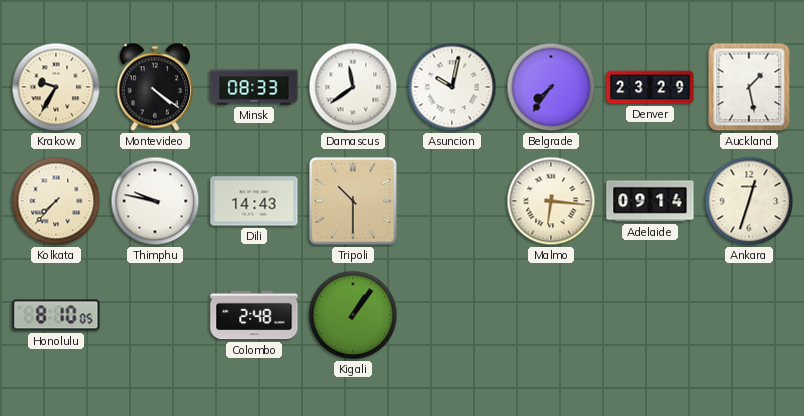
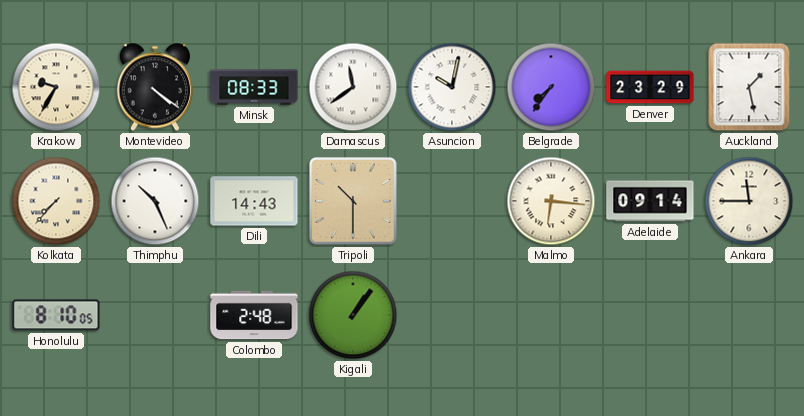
Thimphu: 9:47 -> 10:26 (155, 201)
Ankara: 12:33 -> 11:45 (749, 201)
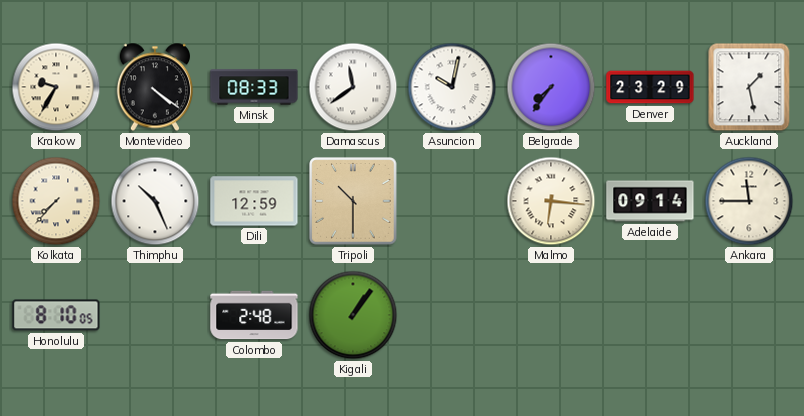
Dili: 14:43 -> 12:59 (254, 201)
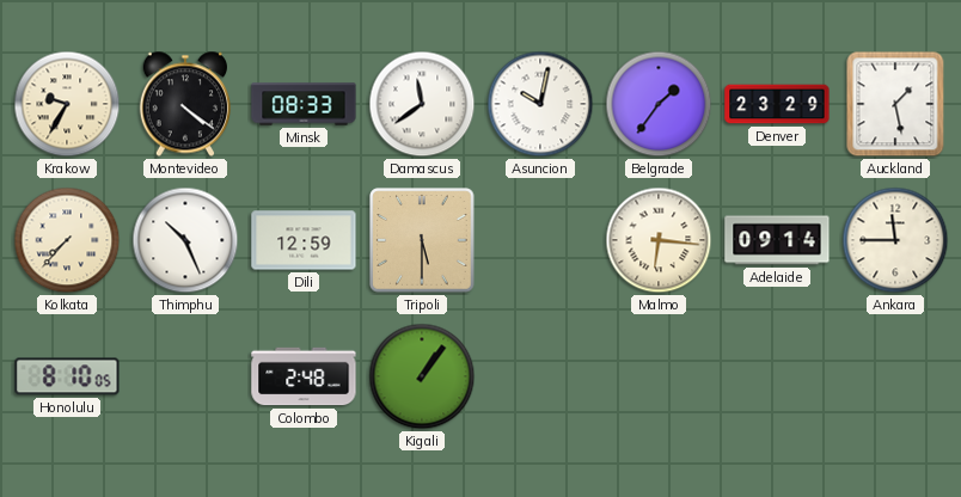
Belgrade: 7:36 -> 1:36 (659, 104)
Tripoli: 10:30 -> 5:30 (422, 240)
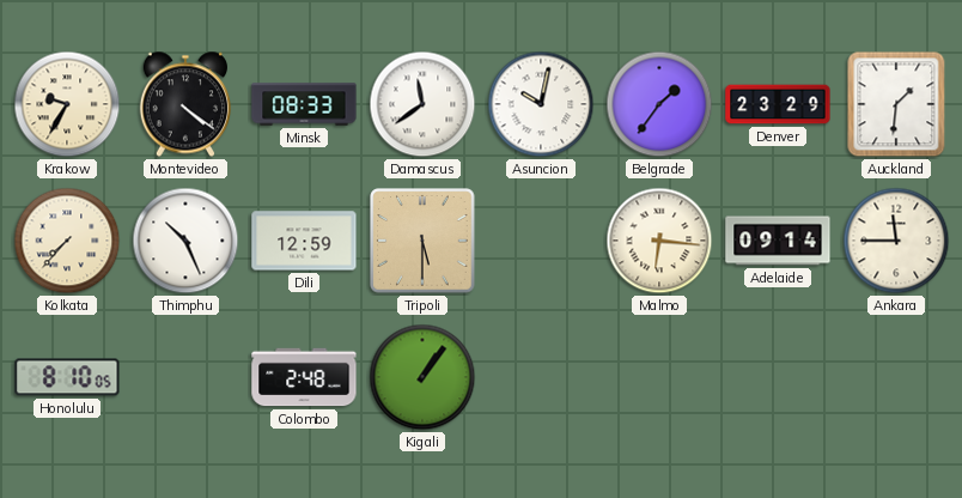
Auckland: 1:28 -> 1:31 (896, 104)
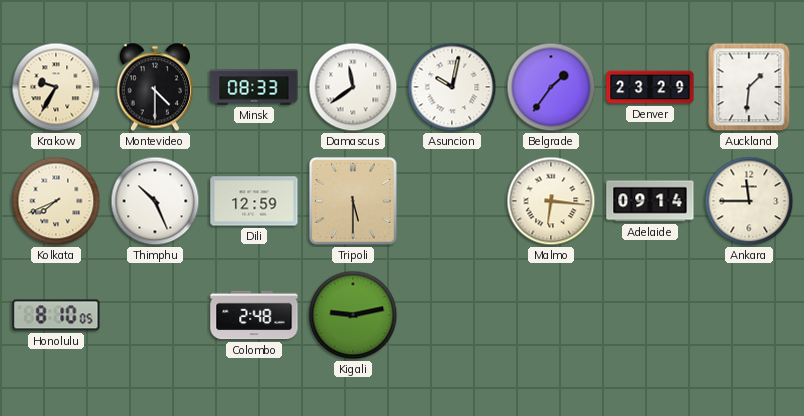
Montevideo: 4:21 -> 4:30 (154, 87)
Kolkata: 7:37 -> 7:41 (56, 201)
Kigali: 1:06 -> 9:13 (353, 315)
